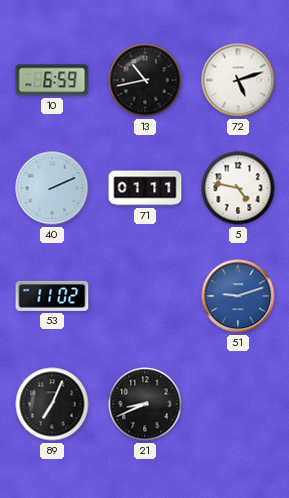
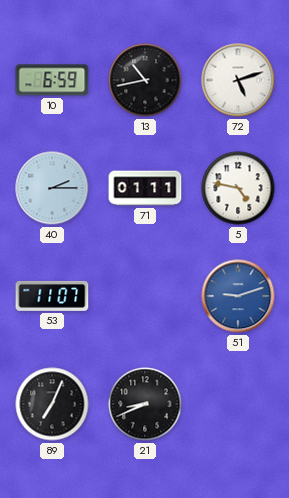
40: 2:11 -> 2:15 (52, 188)
53: 11:02 -> 11:07 (52, 296)
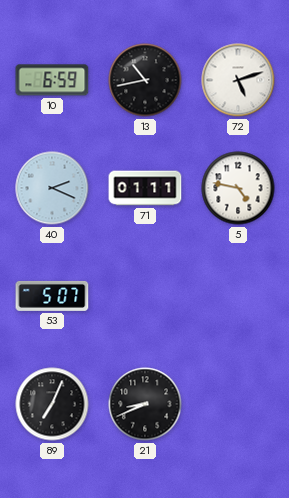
40: 2:15 -> 2:19 (52, 188)
53: 11:07 -> 5:07 (52, 296)
51: 9:12 -> none (238, 296)
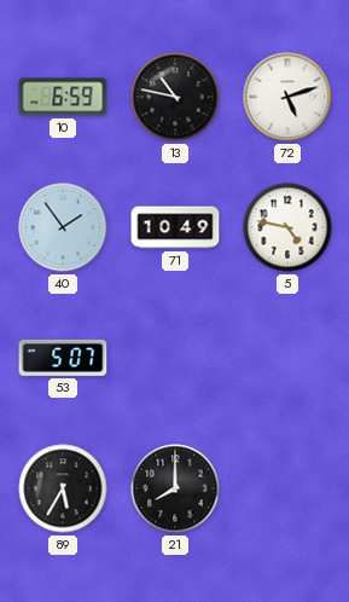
13: 10:43 -> 10:47 (175, 97)
40: 2:19 -> 1:54 (63, 227)
71: 01:11 -> 10:49 (175, 227)
89: 7:04 -> 5:35 (63, 488)
21: 8:41 -> 8:00 (175, 488)
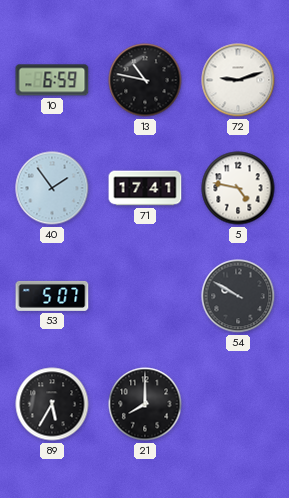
72: 5:12 -> 9:12 (238, 80)
71: 10:49 -> 17:41 (145, 188)
54: none -> 9:50 (238, 296)
